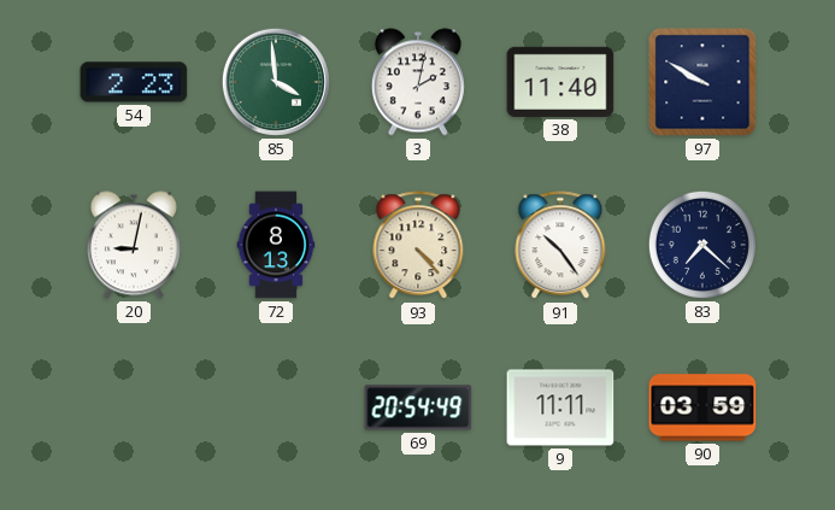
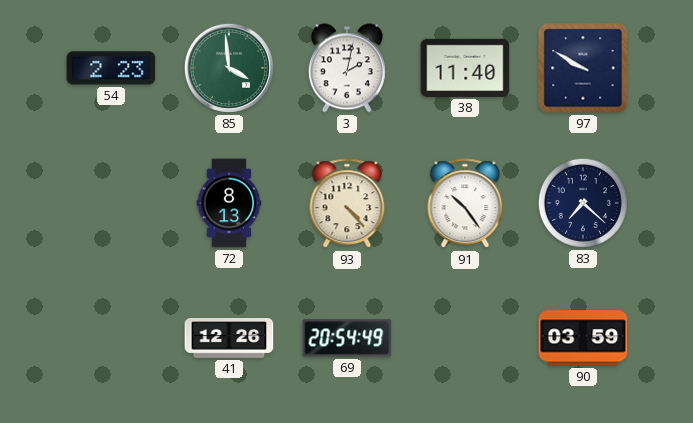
20: 9:02 -> none (134, 245)
41: none -> 12:26 (229, 339)
9: 11:11 -> none (560, 408)
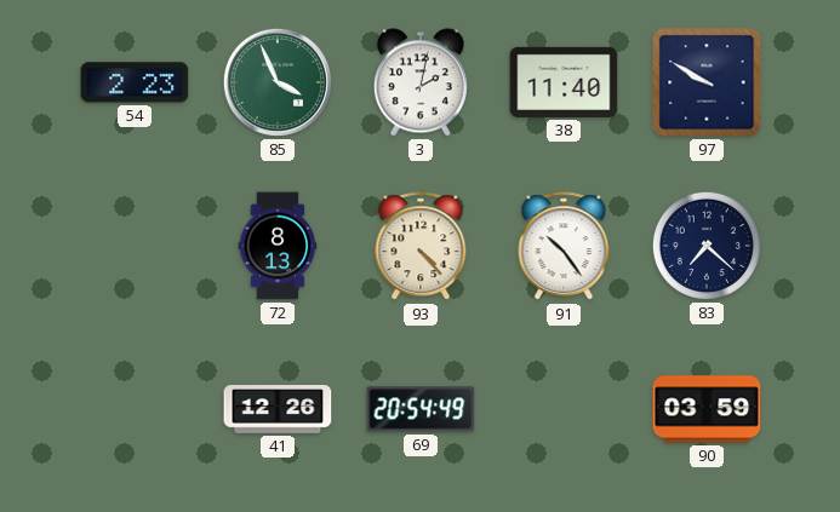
85: 3:59 -> 3:56 (278, 82)
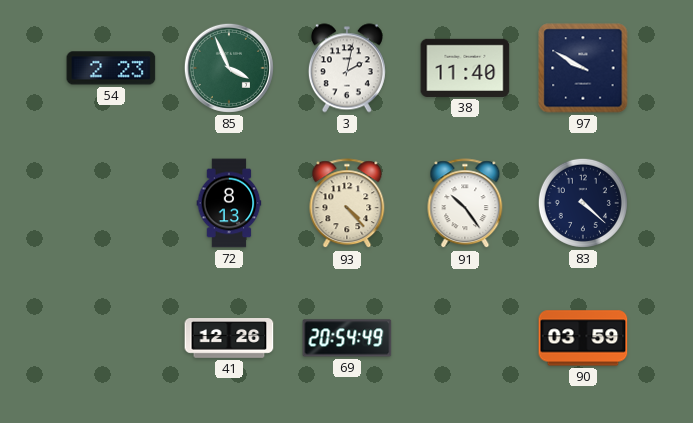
83: 7:22 -> 4:22 (583, 203)
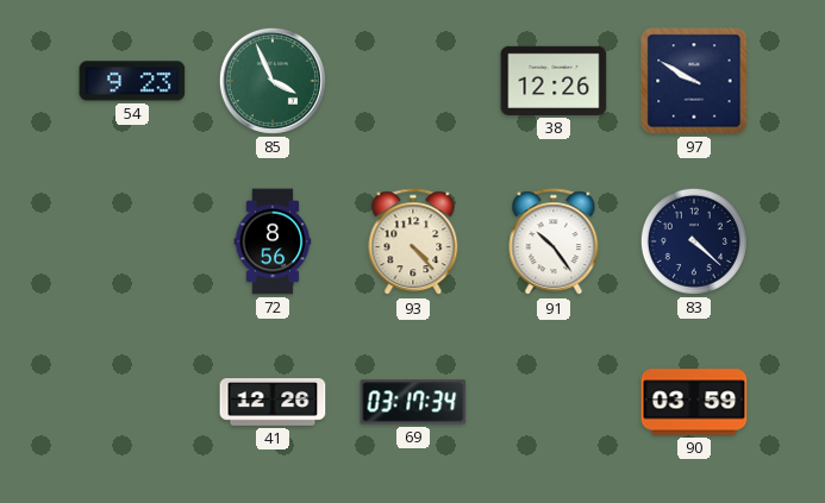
54: 2:23 -> 9:23 (132, 81)
3: 2:02 -> none (347, 68)
38: 11:40 -> 12:26 (554, 81)
72: 8:13 -> 8:56 (273, 241)
69: 20:54 -> 03:17 (413, 402)
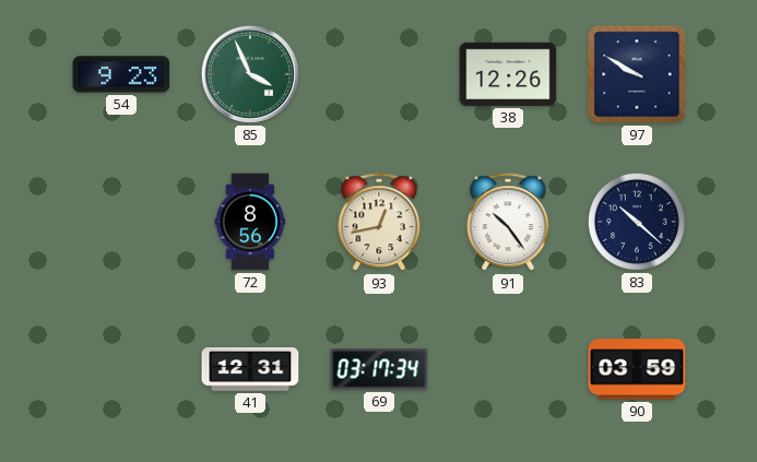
93: 4:23 -> 12:43 (379, 223)
83: 4:22 -> 10:22 (637, 222)
41: 12:26 -> 12:31 (250, 370)
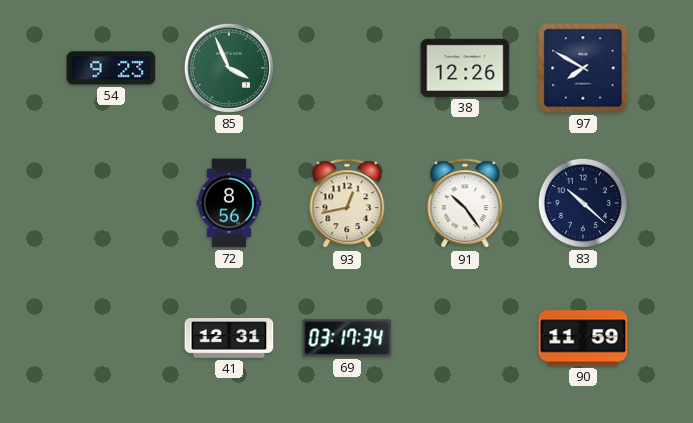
97: 9:50 -> 7:50 (583, 68)
90: 03:59 -> 11:59 (583, 338)
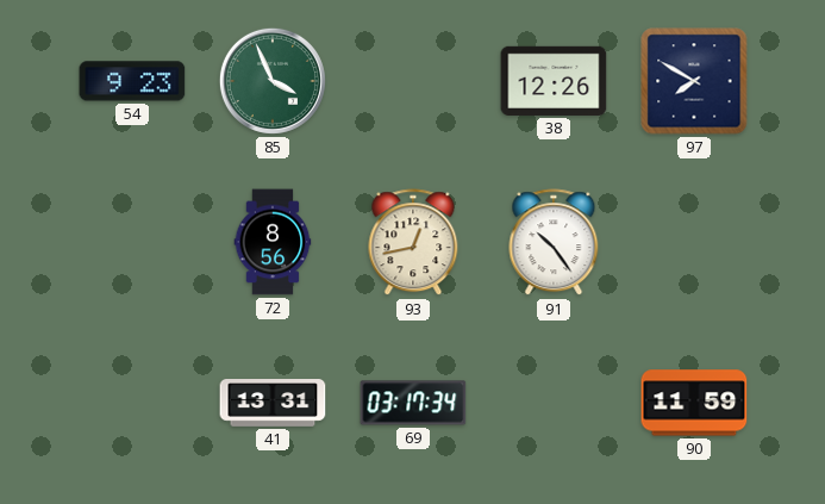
83: 10:22 -> none (583, 203)
41: 12:31 -> 13:31 (273, 404)
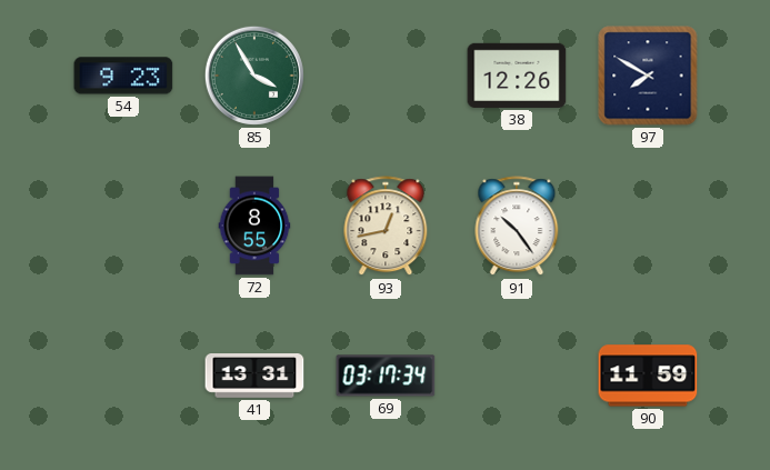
85: 3:56 -> 3:55 (254, 76)
72: 8:56 -> 8:55 (254, 226)
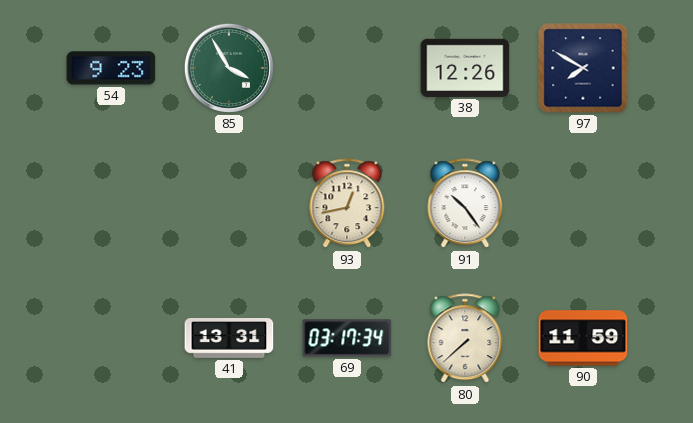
72: 8:55 -> none (254, 226)
80: none -> 7:38 (465, 339)
